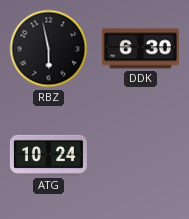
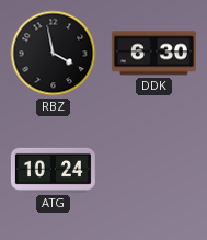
RBZ: 5:58 -> 3:58 (54, 54)
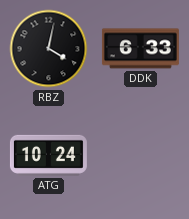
RBZ: 3:58 -> 4:02 (49, 49)
DDK: 6:30 -> 6:33 (140, 49)
